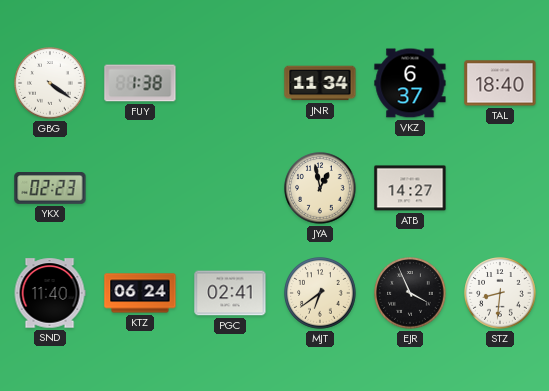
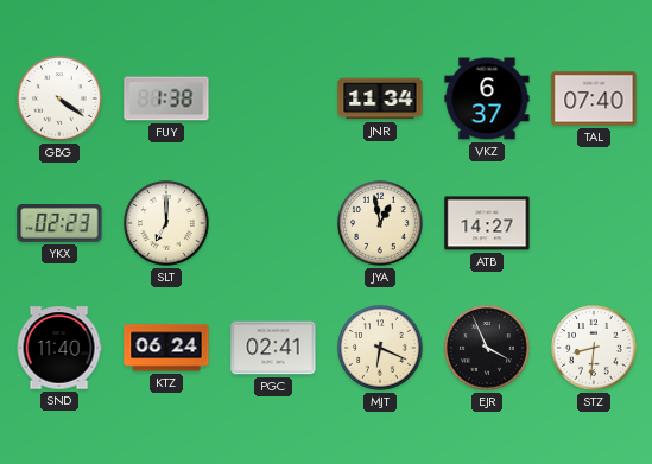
TAL: 18:40 -> 07:40 (594, 98)
SLT: none -> 7:00 (166, 223)
MJT: 6:39 -> 6:19 (380, 348)
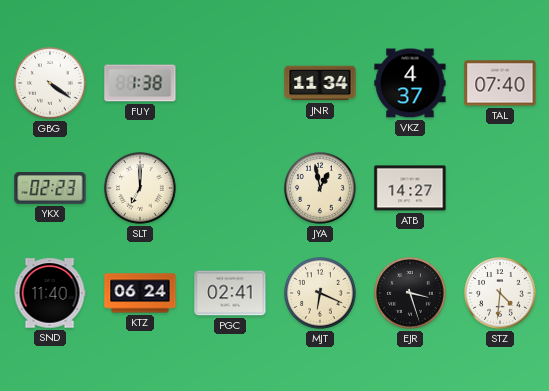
VKZ: 6:37 -> 4:37 (410, 83)
EJR: 3:56 -> 3:27 (410, 293)
STZ: 8:31 -> 4:31 (500, 293)
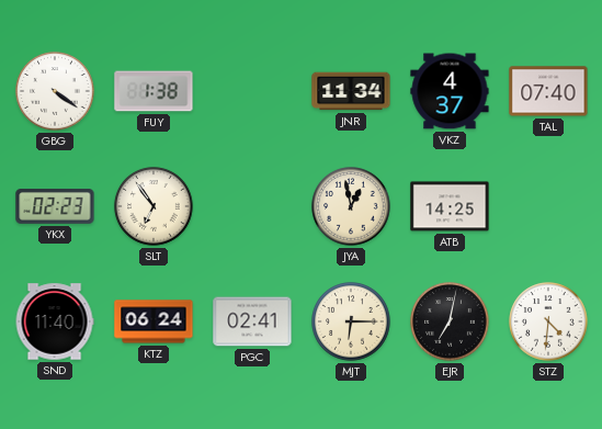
SLT: 7:00 -> 6:54 (154, 206)
ATB: 14:27 -> 14:25 (450, 206)
MJT: 6:19 -> 6:15 (351, 321)
EJR: 3:27 -> 7:02 (450, 321)
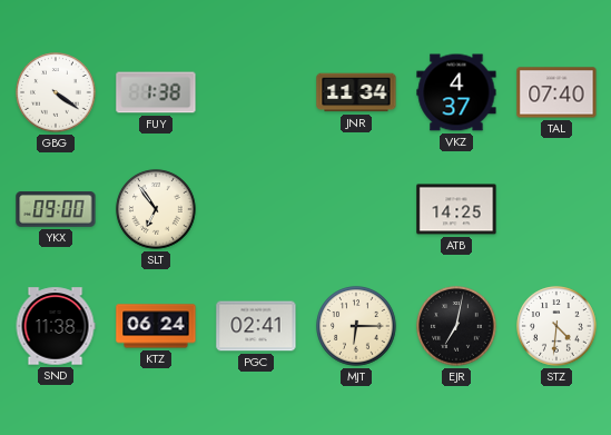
YKX: 02:23 -> 09:00 (56, 209)
JYA: 12:58 -> none (351, 206)
SND: 11:40 -> 11:38 (56, 326)
